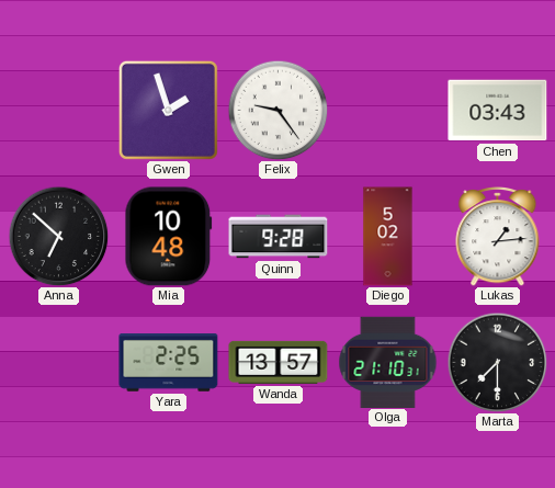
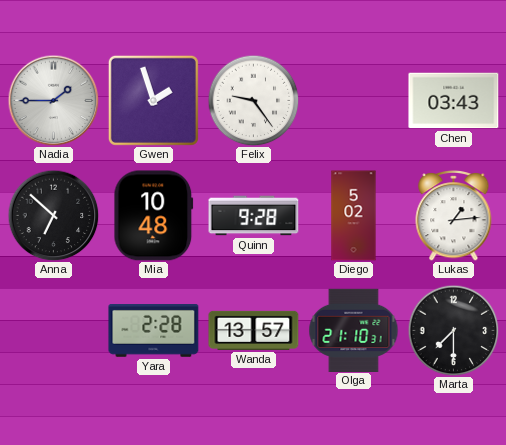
Nadia: none -> 1:45 (53, 100)
Yara: 2:25 -> 2:28 (154, 331)
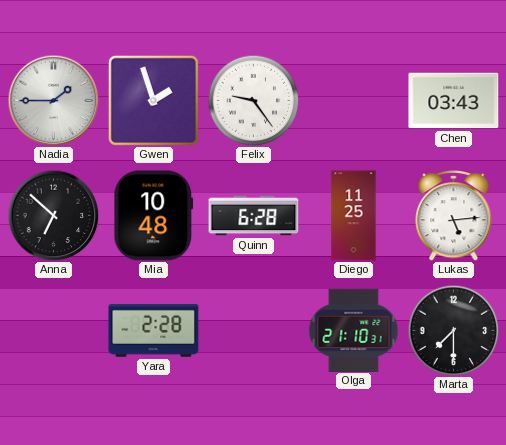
Quinn: 9:28 -> 6:28 (254, 216)
Diego: 5:02 -> 11:25 (354, 216)
Lukas: 1:14 -> 5:14 (454, 216)
Wanda: 13:57 -> none (254, 330)
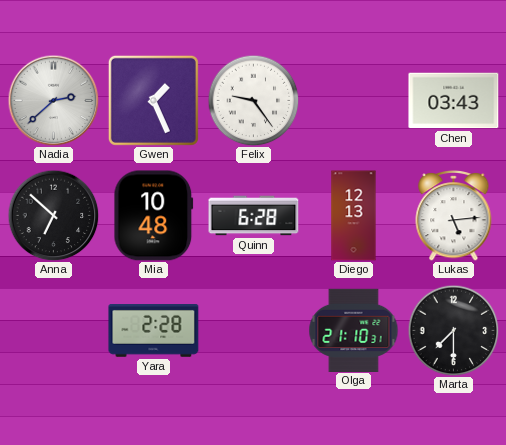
Nadia: 1:45 -> 2:38 (53, 100)
Gwen: 1:57 -> 1:26 (153, 100)
Diego: 11:25 -> 12:13 (354, 216)
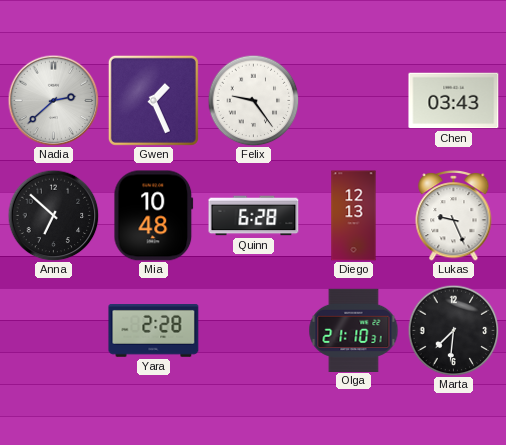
Lukas: 5:14 -> 9:26 (454, 216)
Marta: 7:30 -> 7:31 (453, 330)
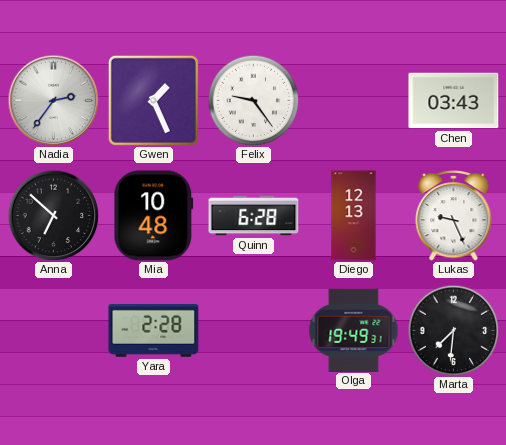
Nadia: 2:38 -> 2:36 (53, 100)
Olga: 21:10 -> 19:49 (354, 330)
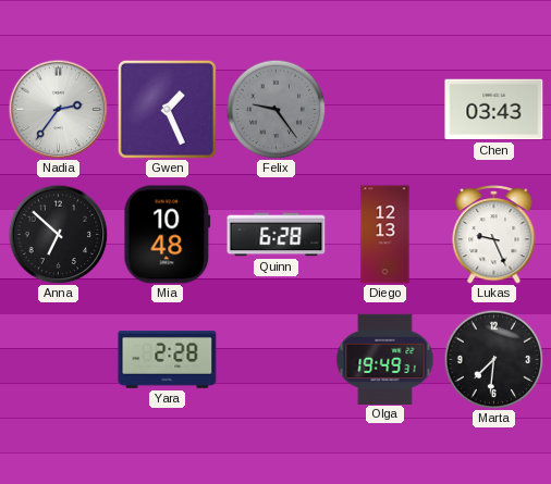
Felix dial: white -> grey (275, 109)
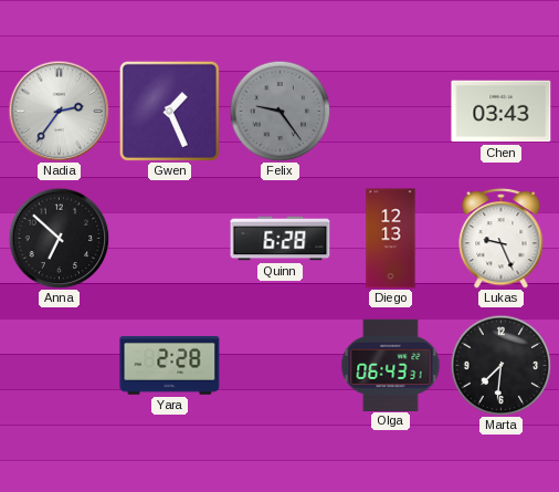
Mia: 10:48 -> none (168, 235)
Olga: 19:49 -> 06:43 (391, 365)
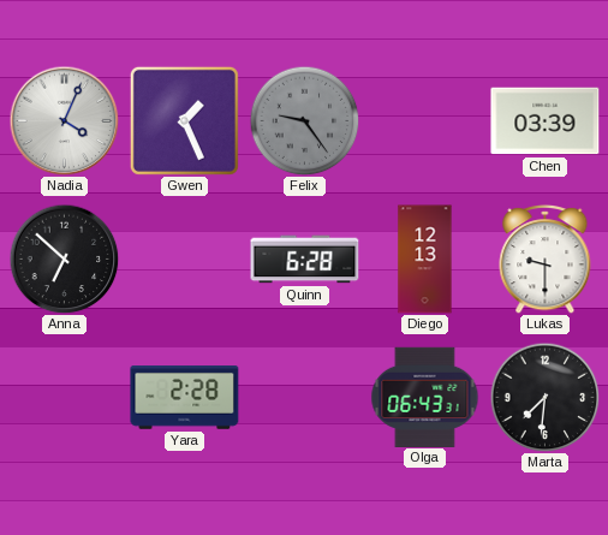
Nadia: 2:36 -> 4:04 (64, 120)
Chen: 03:43 -> 03:39 (546, 121)
Lukas: 9:26 -> 9:30 (546, 260)
